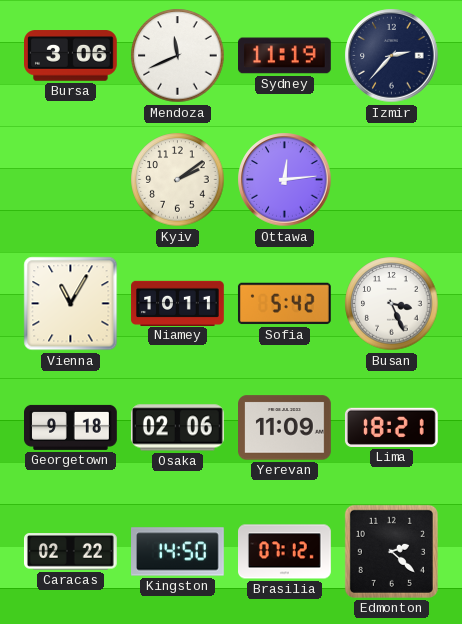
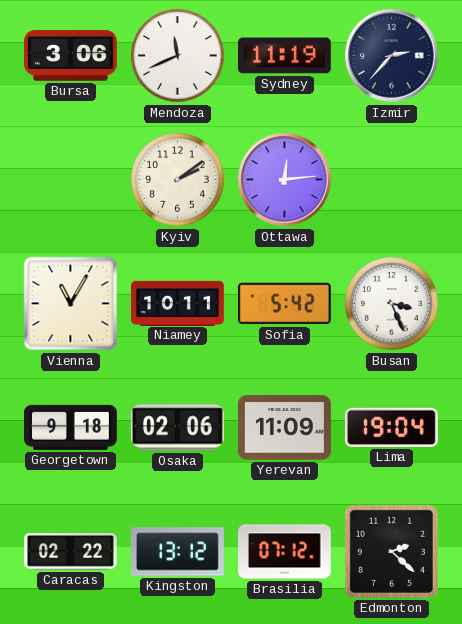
Lima: 18:21 -> 19:04 (391, 427)
Kingston: 14:50 -> 13:12 (178, 552)
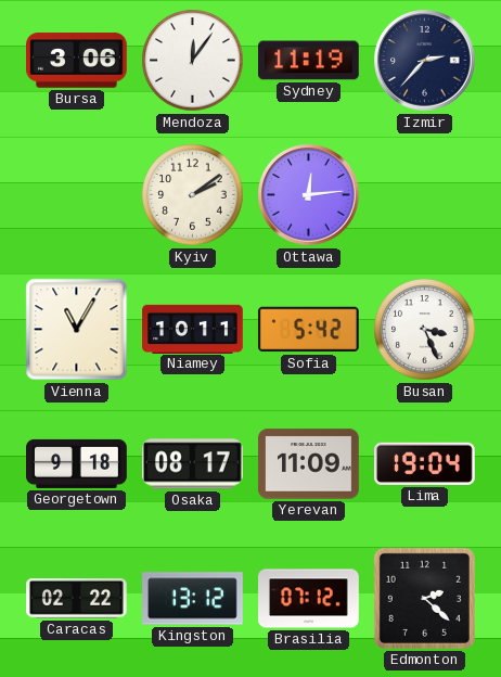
Mendoza: 11:41 -> 12:06 (193, 61)
Osaka: 02:06 -> 08:17 (192, 464)
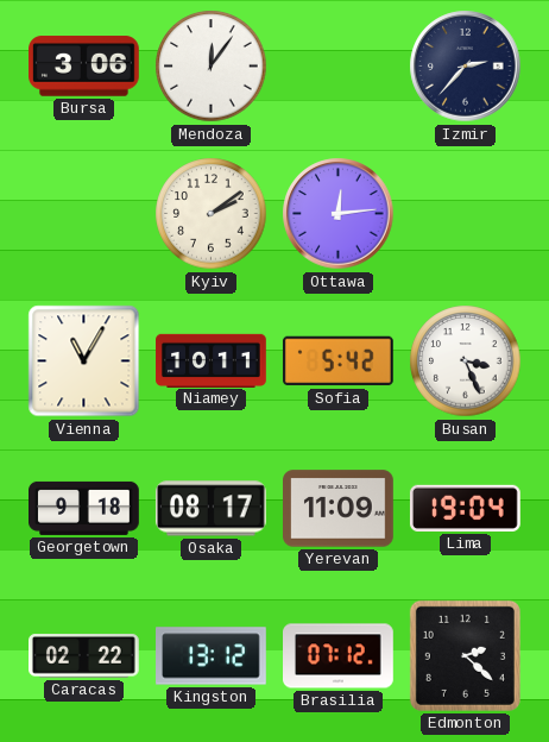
Sydney: 11:19 -> none (309, 61)
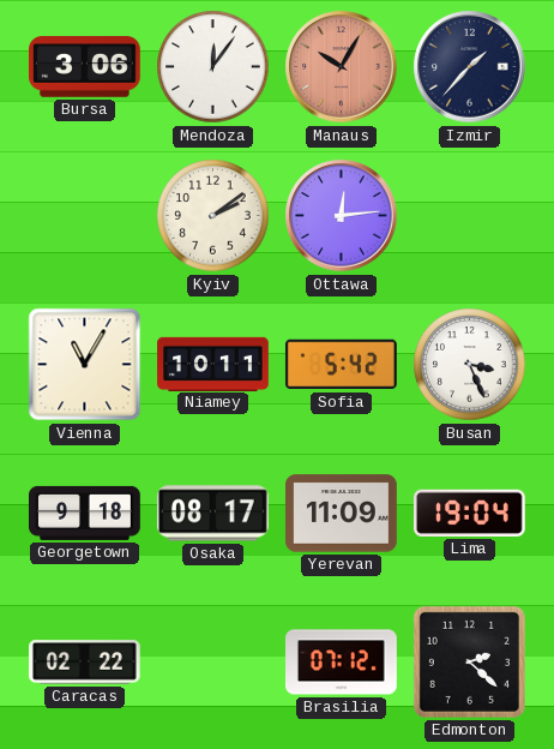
Manaus: none -> 10:05 (342, 67)
Izmir: 2:37 -> 1:37 (470, 67)
Kingston: 13:12 -> none (212, 656)
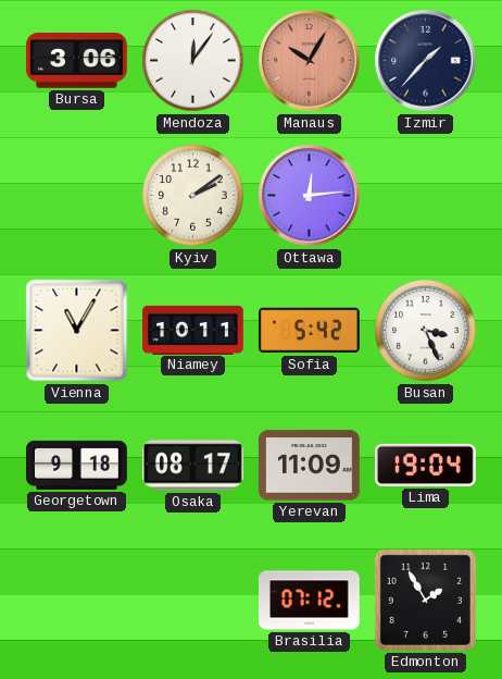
Caracas: 02:22 -> none (85, 663)
Edmonton: 2:22 -> 1:55 (425, 600)
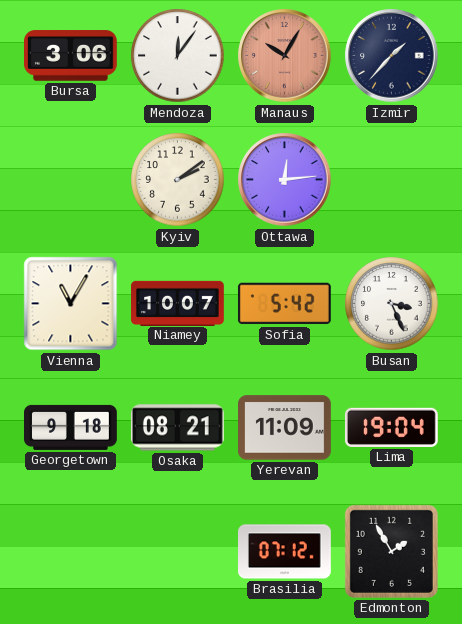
Niamey: 10:11 -> 10:07 (178, 303)
Osaka: 08:17 -> 08:21 (177, 428)
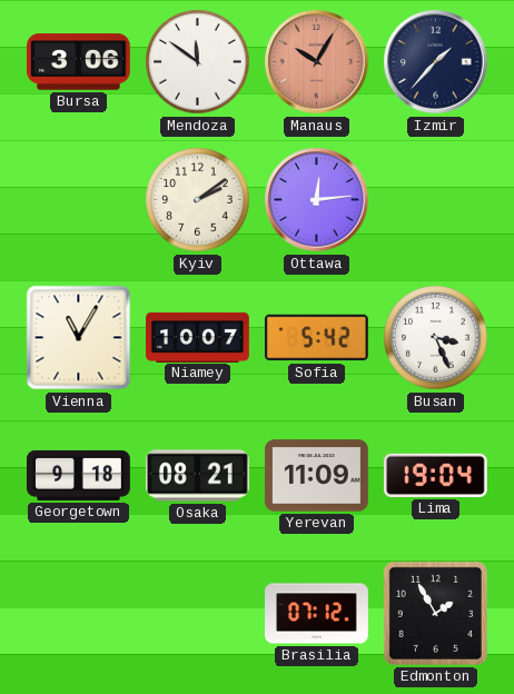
Mendoza: 12:06 -> 11:51 (198, 62)
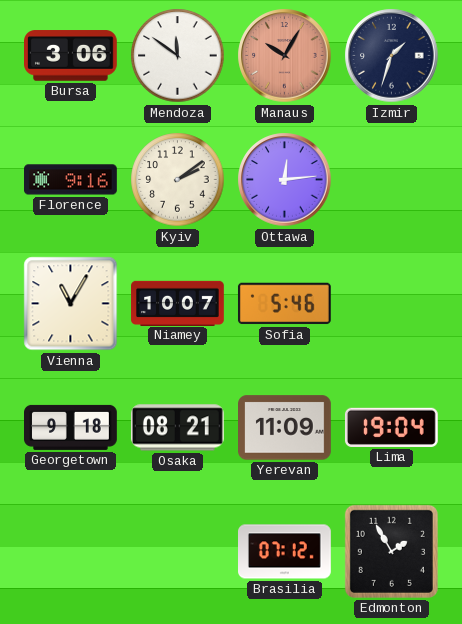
Izmir: 1:37 -> 1:33 (392, 56)
Florence: none -> 9:16 (71, 180)
Sofia: 5:42 -> 5:46 (284, 304)
Busan: 3:26 -> none (436, 338)
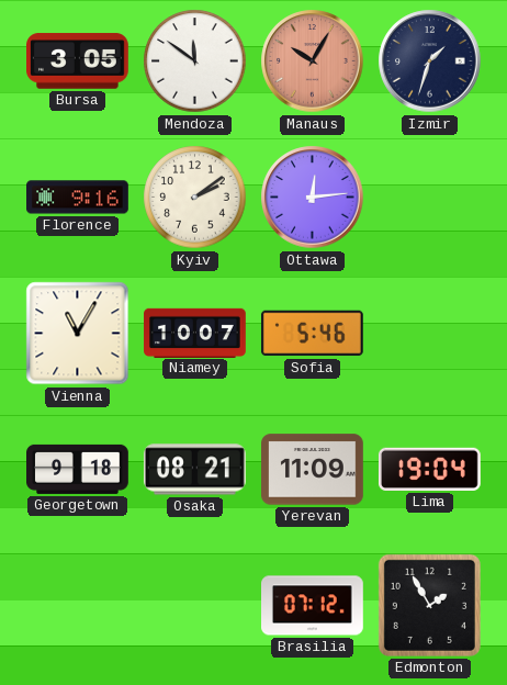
Bursa: 3:06 -> 3:05 (78, 61)
